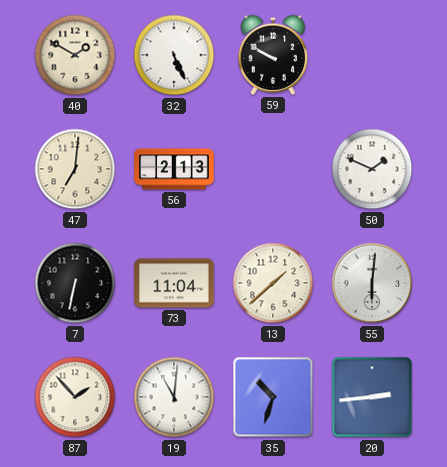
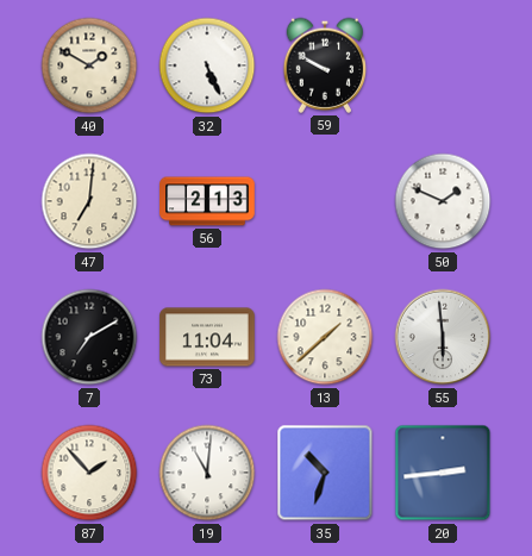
7: 6:32 -> 7:10 (89, 337)
55: 6:01 -> 5:59 (443, 337)
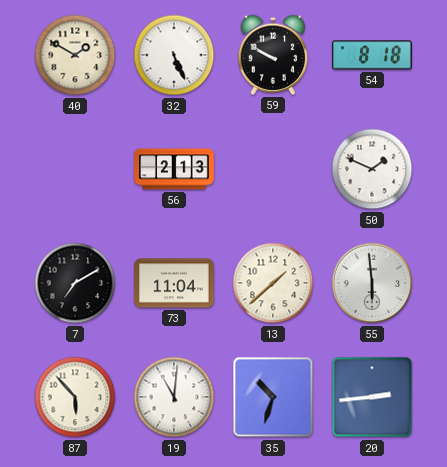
54: none -> 8:18 (372, 55)
47: 7:01 -> none (89, 201)
87: 1:53 -> 5:53 (75, 397)
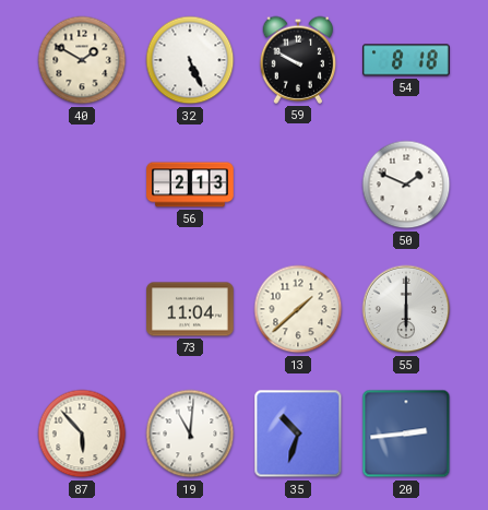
7: 7:10 -> none (75, 283)
55: 5:59 -> 6:00 (406, 309)
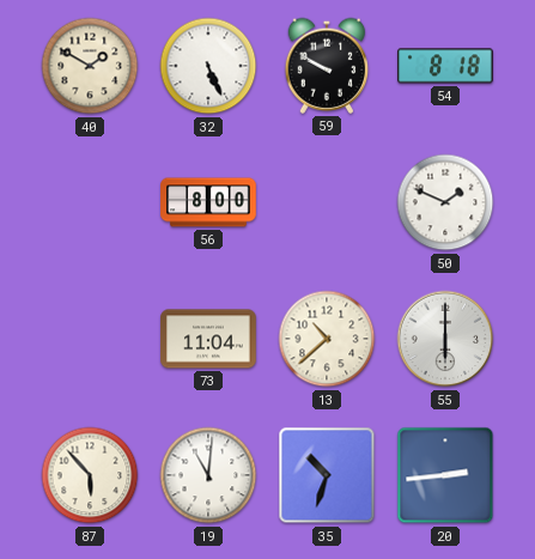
56: 2:13 -> 8:00 (208, 202)
13: 1:38 -> 10:38 (327, 339)
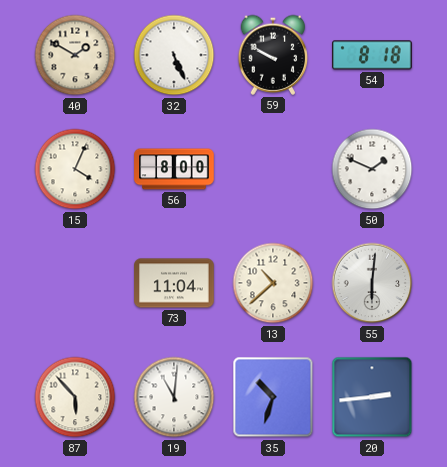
15: none -> 4:04 (75, 169)
55: 6:00 -> 6:01 (372, 283)
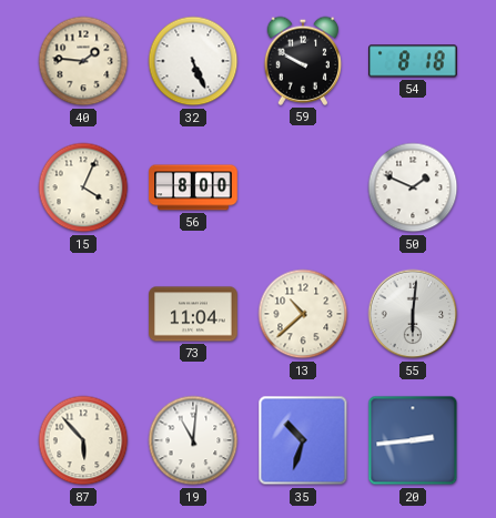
40: 1:50 -> 1:46 (83, 61)
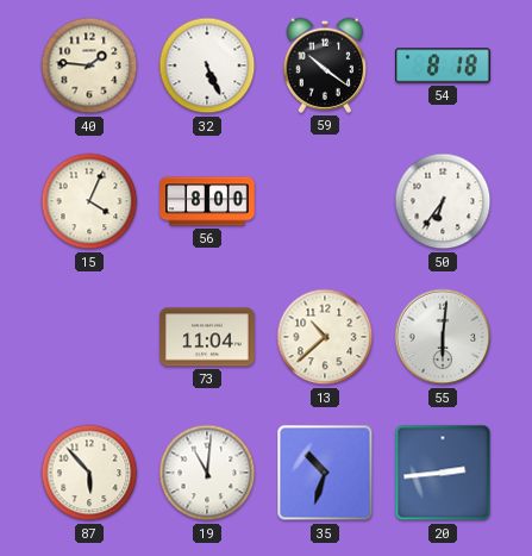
59: 9:50 -> 10:21 (325, 65)
50: 1:49 -> 6:36 (443, 201)
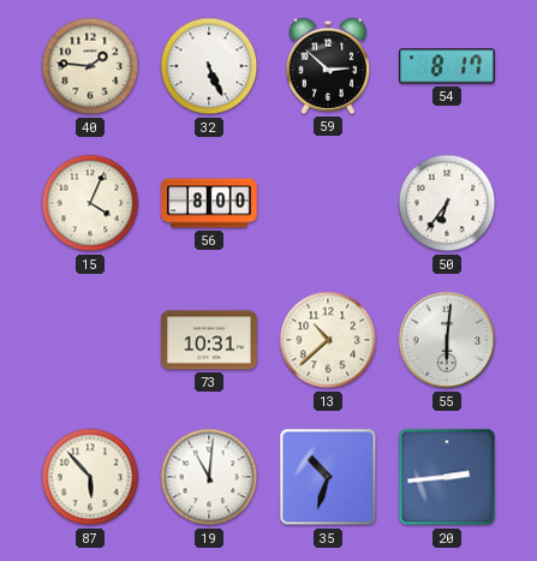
59: 10:21 -> 2:52 (328, 66)
54: 8:18 -> 8:17 (447, 66)
73: 11:04 -> 10:31 (209, 340)
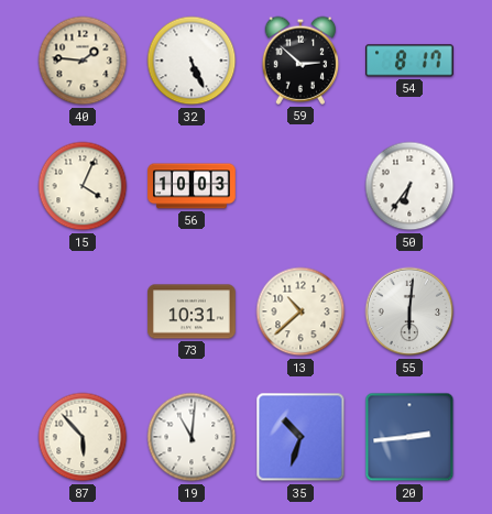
56: 8:00 -> 10:03 (192, 186)
